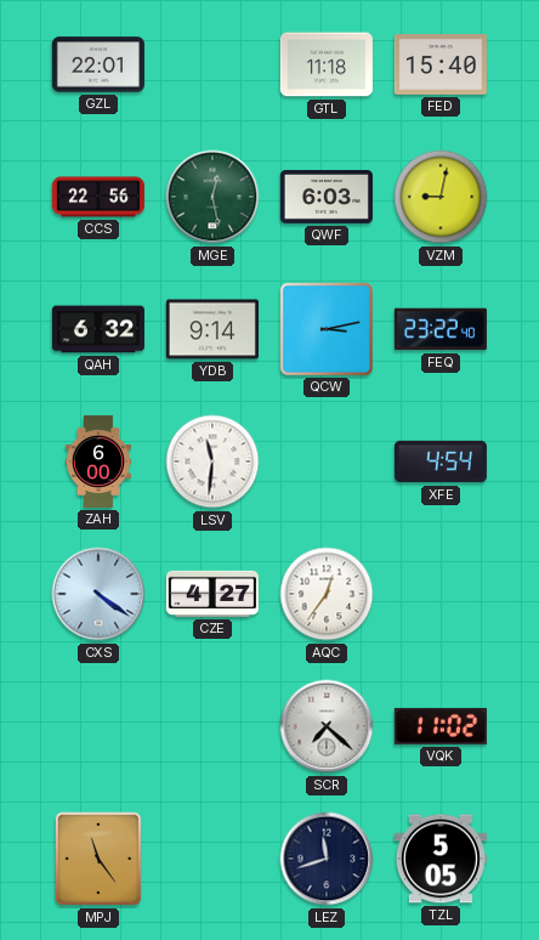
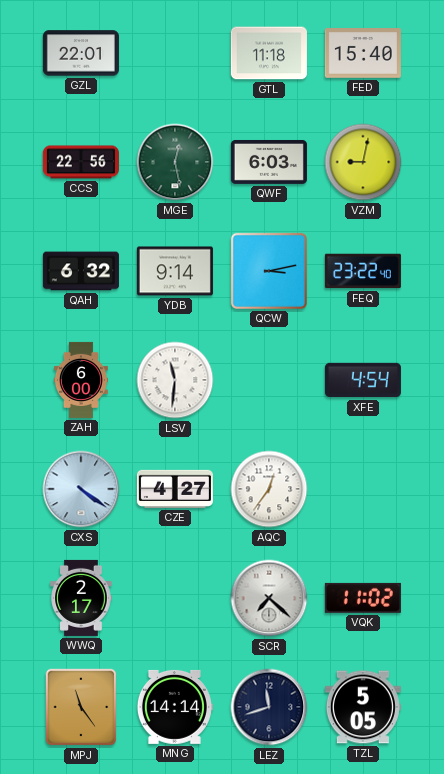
WWQ: none -> 2:17 (81, 598)
MNG: none -> 14:14 (174, 707)
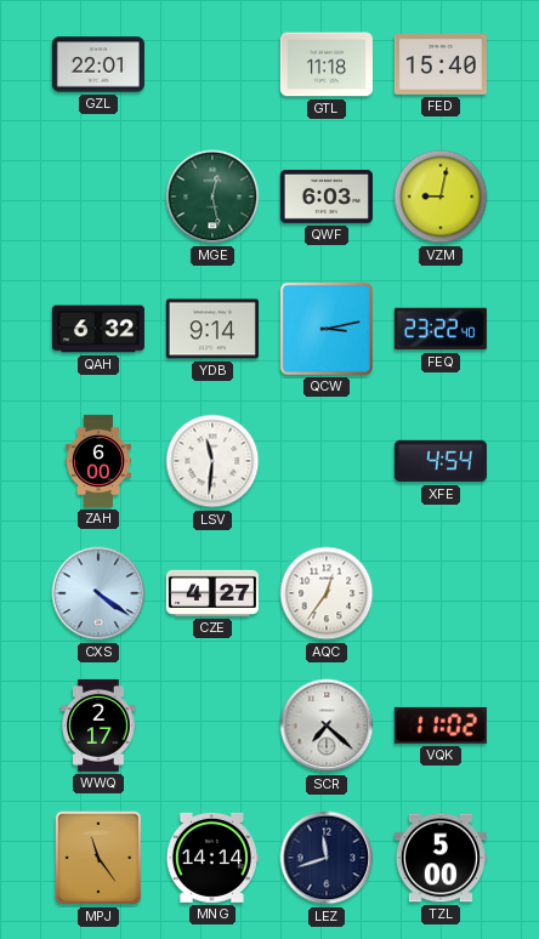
CCS: 22:56 -> none (81, 162)
TZL: 5:05 -> 5:00 (441, 858)
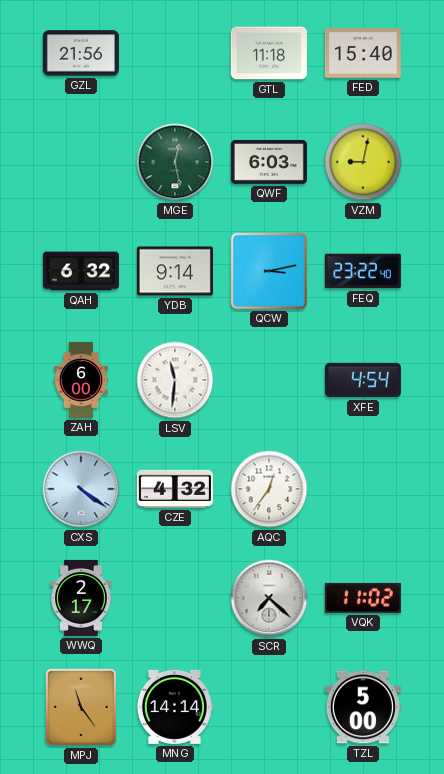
GZL: 22:01 -> 21:56 (81, 53)
CZE: 4:27 -> 4:32 (175, 489)
LEZ: 11:42 -> none (327, 858)
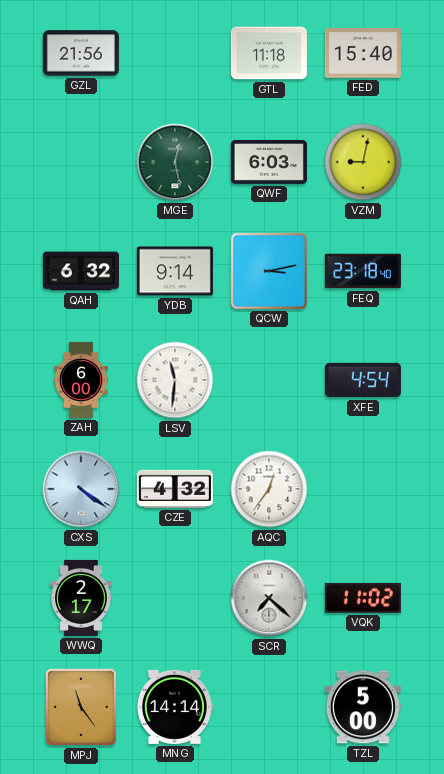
FEQ: 23:22 -> 23:18 (363, 271)
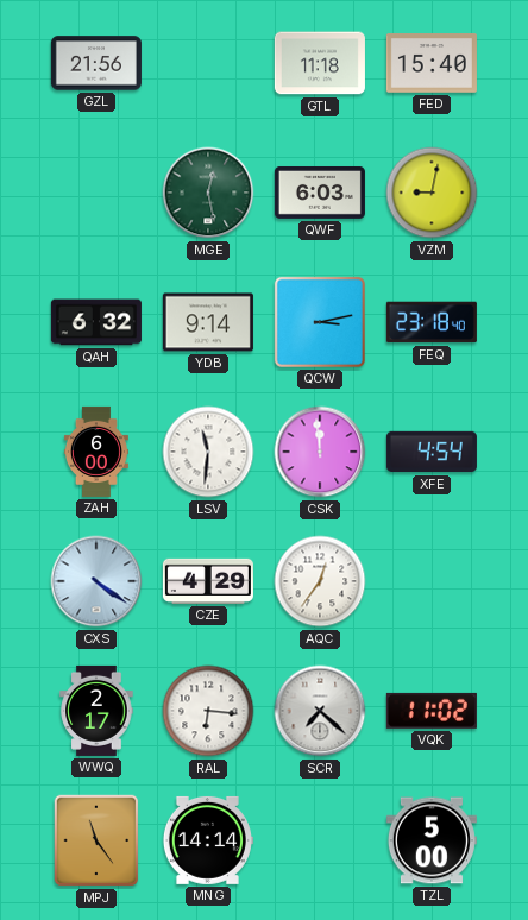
CSK: none -> 11:59 (320, 452)
CZE: 4:32 -> 4:29 (208, 581)
RAL: none -> 6:16 (208, 711)
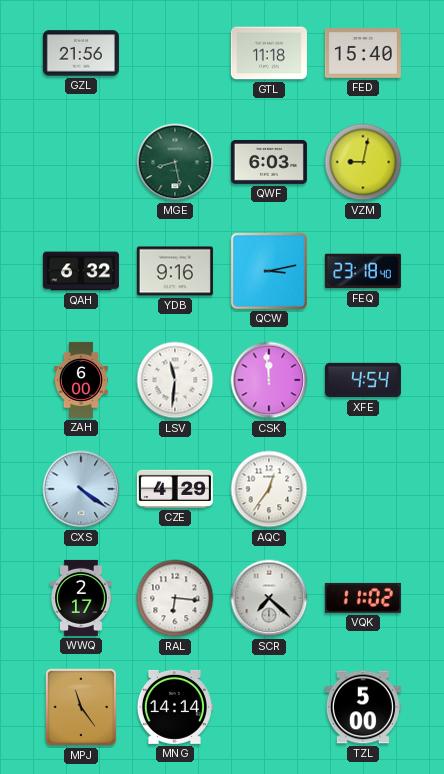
MGE: 12:28 -> 8:28 (175, 162)
YDB: 9:14 -> 9:16 (175, 271)
